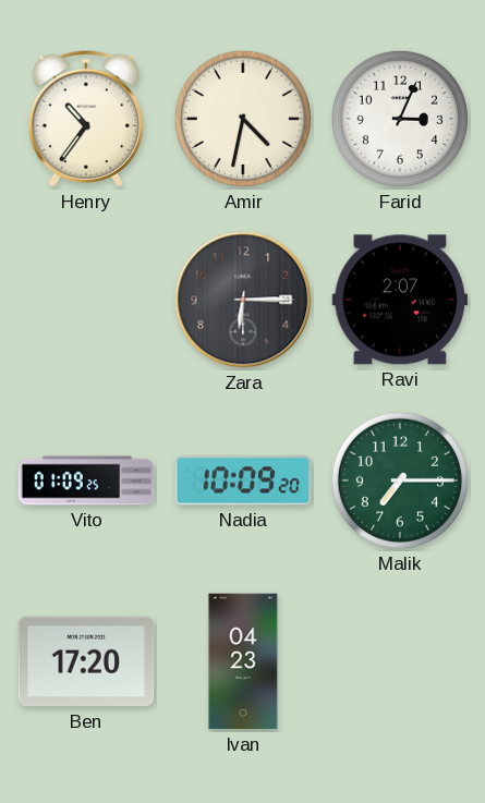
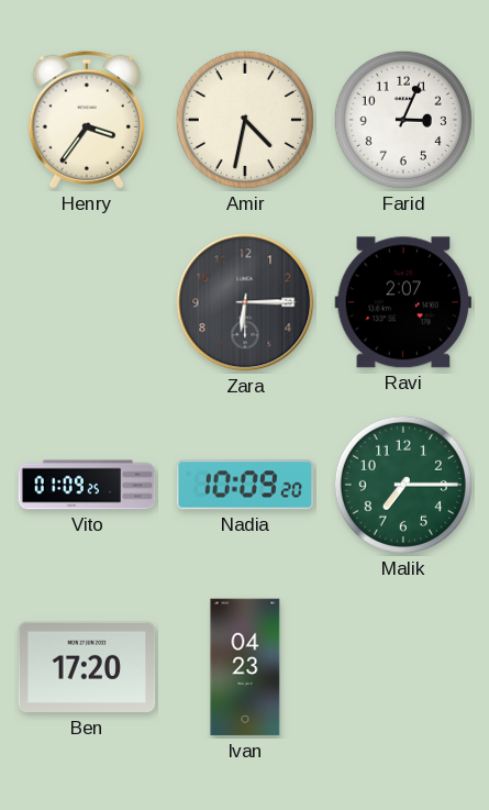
Henry: 10:36 -> 3:36 (86, 120)
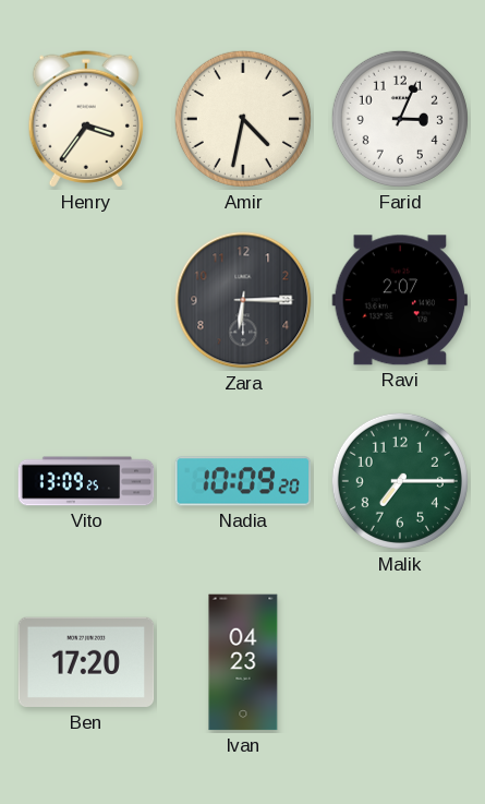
Vito: 01:09 -> 13:09 (86, 481)
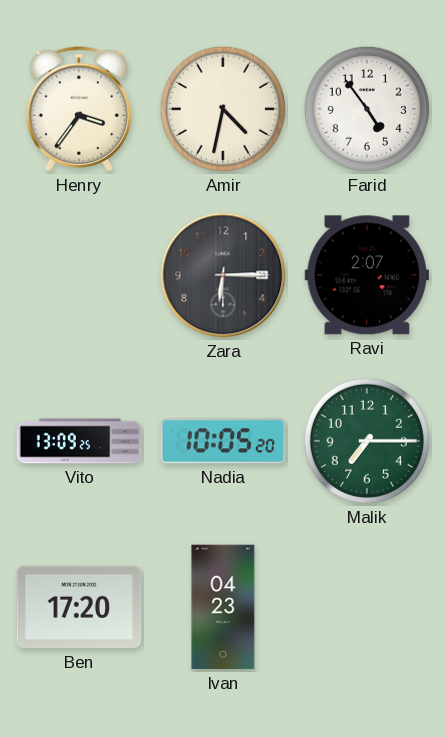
Farid: 3:04 -> 4:54 (367, 109)
Nadia: 10:09 -> 10:05 (223, 441)
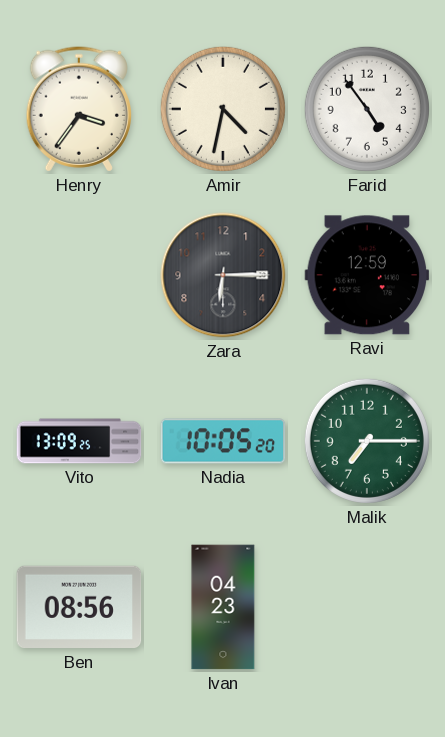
Ravi: 2:07 -> 12:59 (367, 275)
Ben: 17:20 -> 08:56 (79, 607)
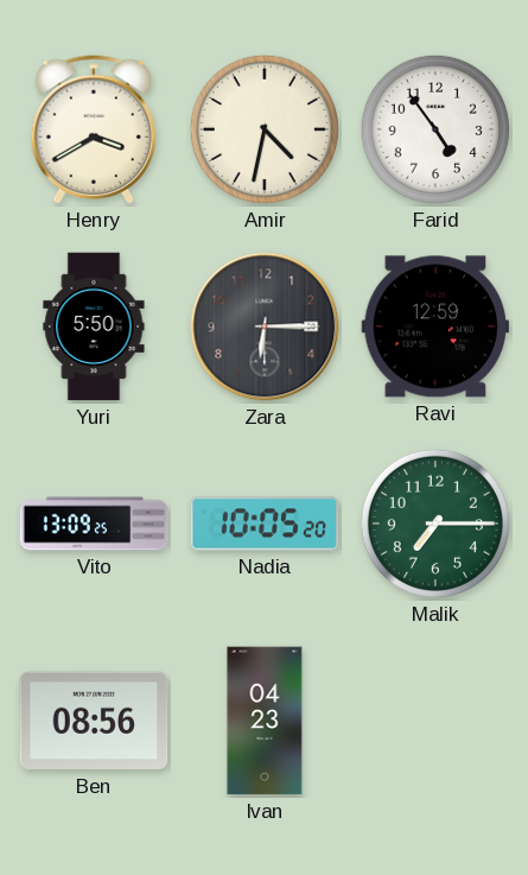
Henry: 3:36 -> 3:40 (93, 129)
Yuri: none -> 5:50 (94, 326)
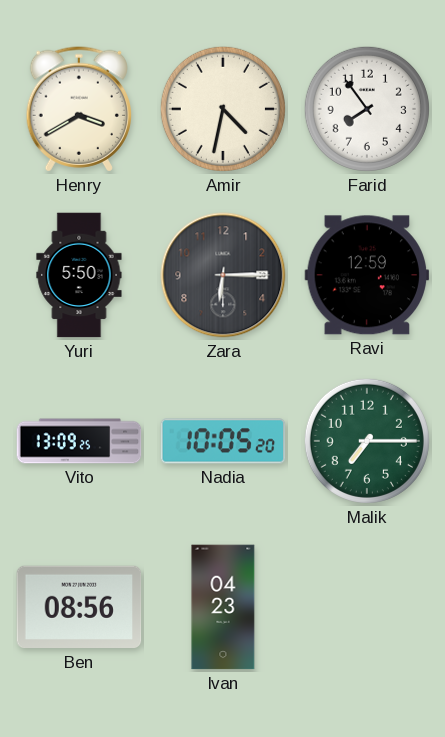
Farid: 4:54 -> 7:54 (367, 109)
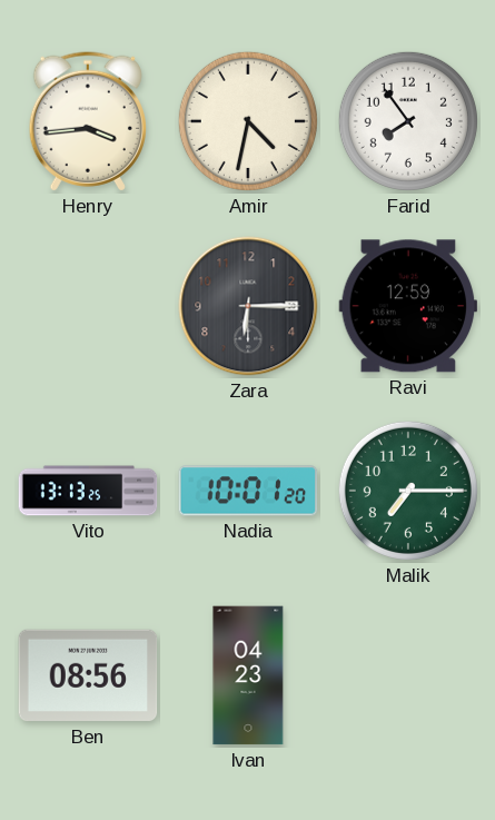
Henry: 3:40 -> 3:44 (87, 121)
Yuri: 5:50 -> none (79, 275)
Vito: 13:09 -> 13:13 (88, 491)
Nadia: 10:05 -> 10:01 (248, 491)
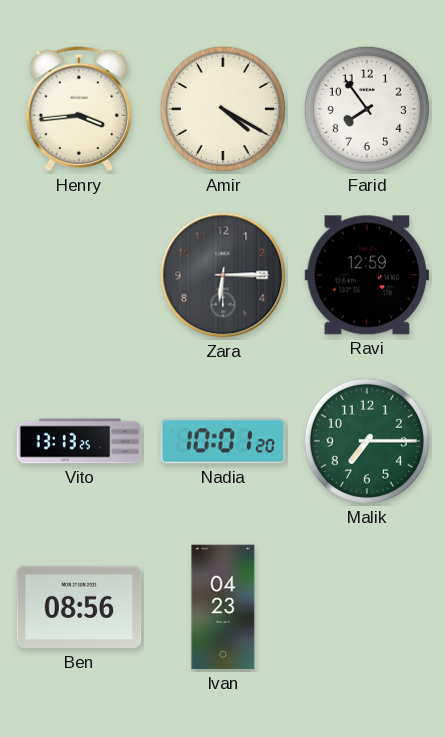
Amir: 4:32 -> 4:20 (223, 109)
